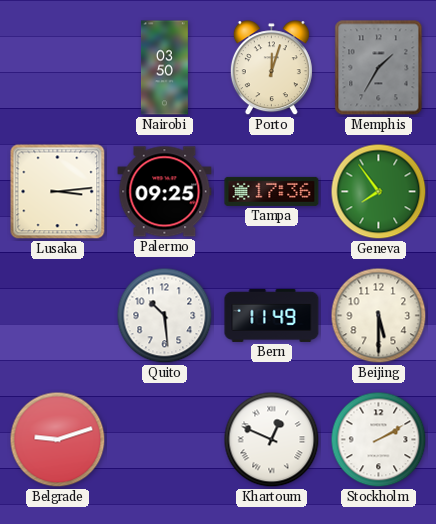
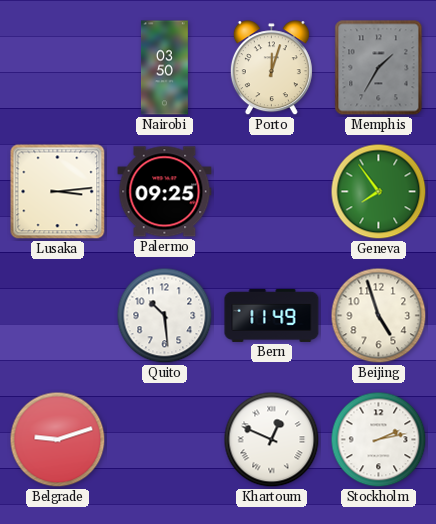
Tampa: 17:36 -> none (272, 191)
Beijing: 5:30 -> 4:57 (379, 316)
Stockholm: 2:10 -> 2:13 (379, 440)
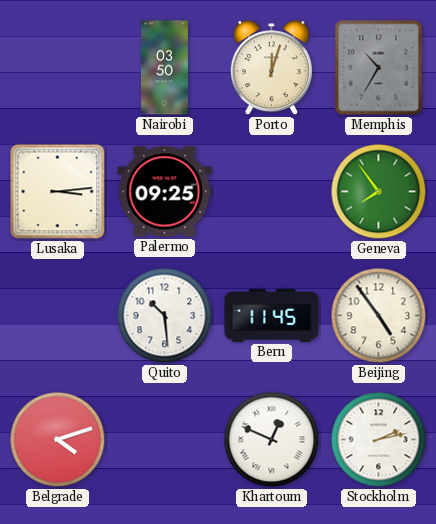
Memphis: 1:35 -> 10:35 (379, 68)
Bern: 11:49 -> 11:45 (272, 315)
Beijing: 4:57 -> 4:54 (379, 316)
Belgrade: 9:12 -> 4:12 (58, 440)
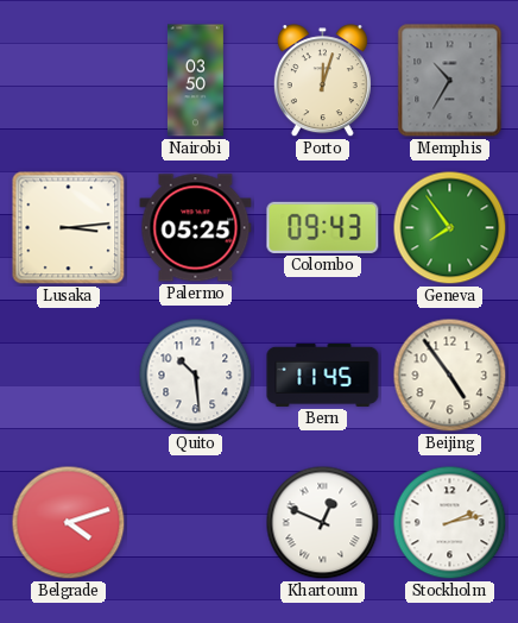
Palermo: 09:25 -> 05:25 (196, 228)
Colombo: none -> 09:43 (323, 227)
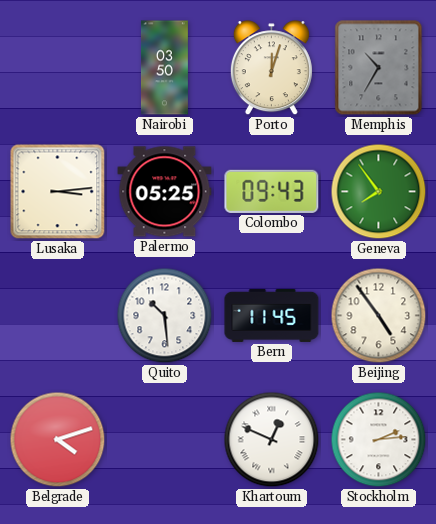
Stockholm: 2:13 -> 2:14 (379, 440)
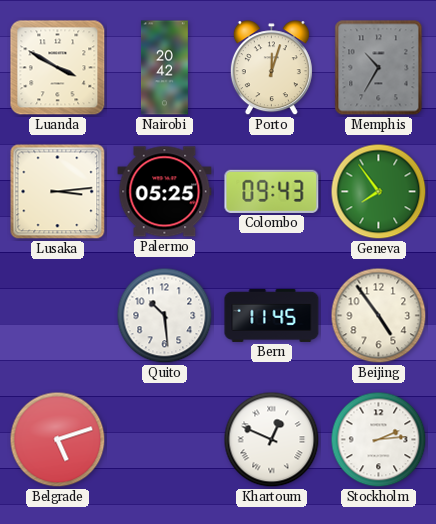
Luanda: none -> 3:50 (58, 68)
Nairobi: 03:50 -> 20:42 (165, 68)
Belgrade: 4:12 -> 5:12 (58, 440)
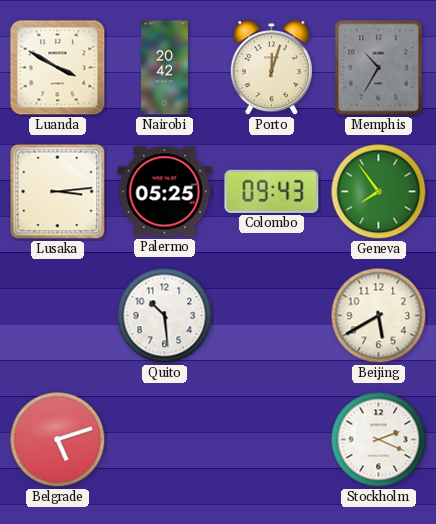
Bern: 11:45 -> none (272, 315)
Beijing: 4:54 -> 5:40 (379, 316)
Khartoum: 12:49 -> none (272, 440)
Stockholm: 2:14 -> 2:19 (379, 440)
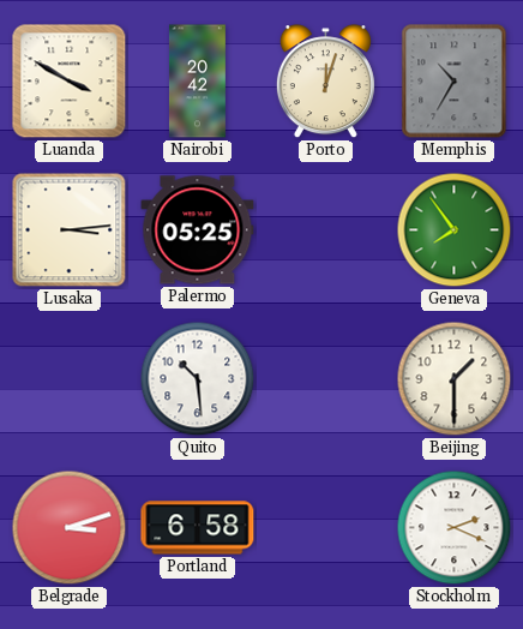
Colombo: 09:43 -> none (272, 191)
Beijing: 5:40 -> 1:30 (455, 379)
Belgrade: 5:12 -> 3:12 (70, 528)
Portland: none -> 6:58 (198, 528)
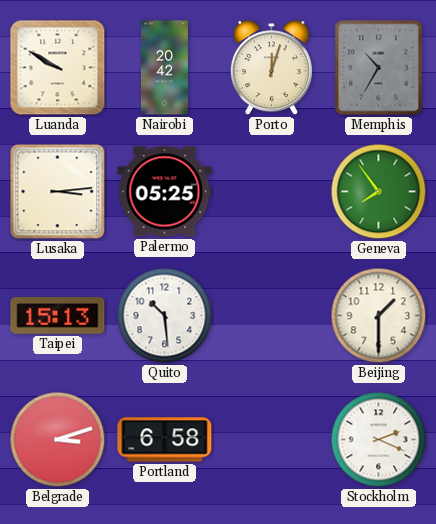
Luanda: 3:50 -> 9:50 (58, 68)
Taipei: none -> 15:13 (58, 316)
